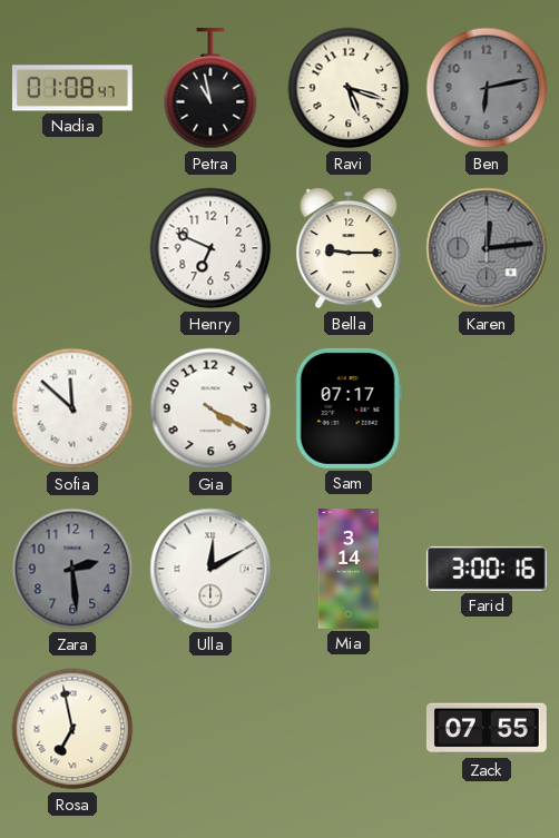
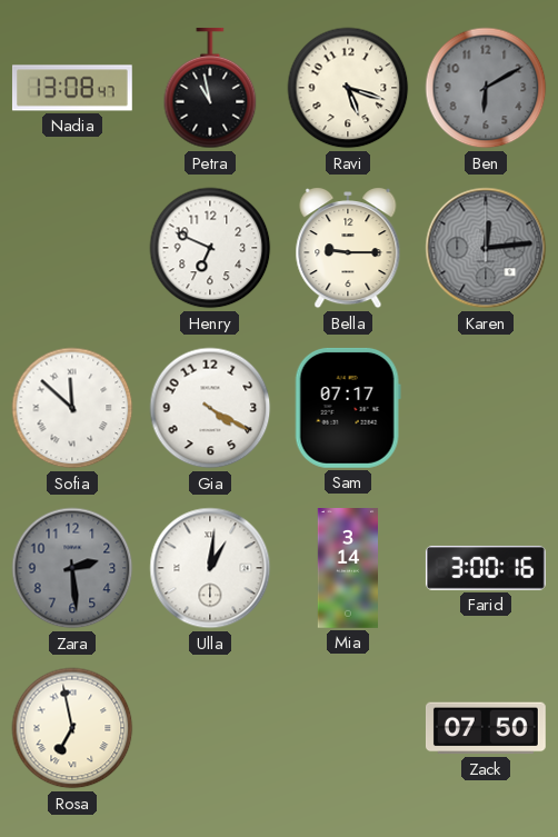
Nadia: 01:08 -> 13:08 (72, 88)
Ben: 6:13 -> 6:10 (486, 88)
Ulla: 12:10 -> 1:01 (210, 568)
Zack: 07:55 -> 07:50 (486, 728)
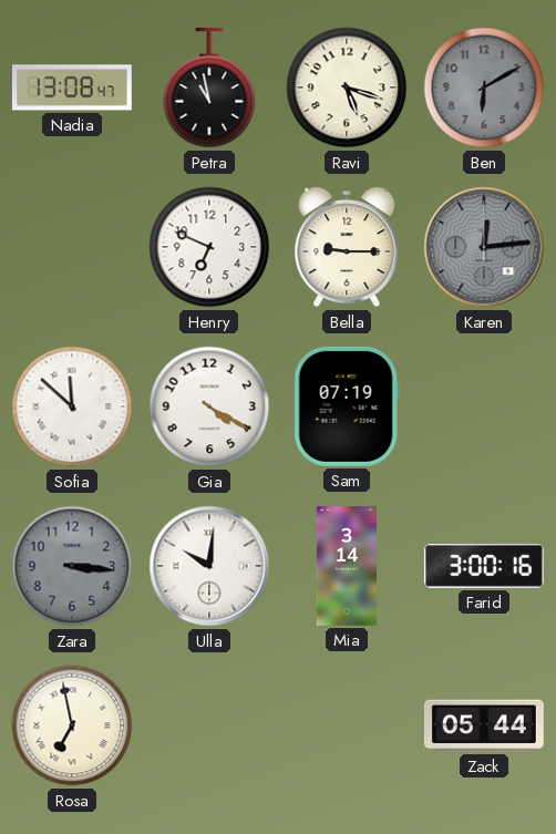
Sam: 07:17 -> 07:19 (347, 406)
Zara: 2:29 -> 3:16 (72, 566)
Ulla: 1:01 -> 10:01 (209, 566)
Zack: 07:50 -> 05:44 (484, 725)
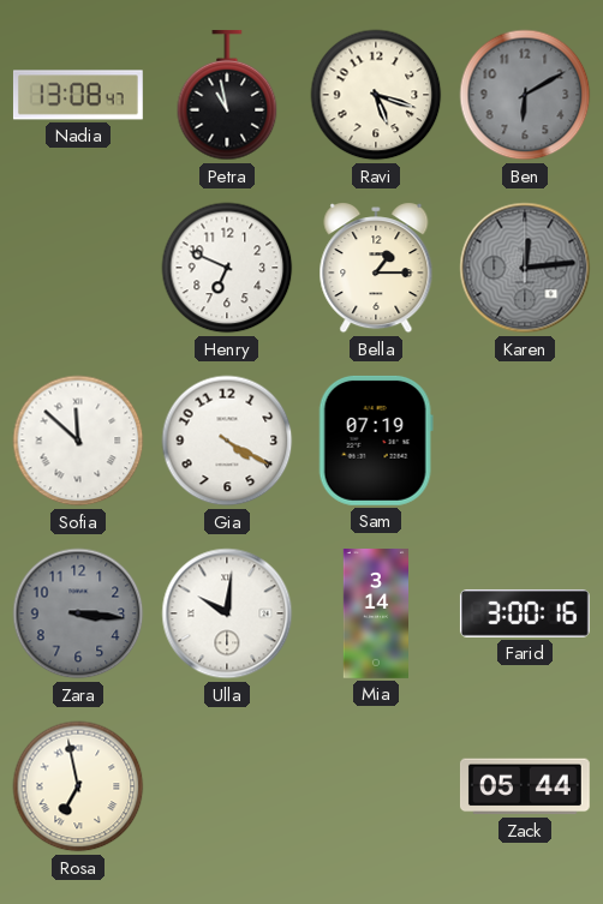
Bella: 9:15 -> 1:15 (376, 268)
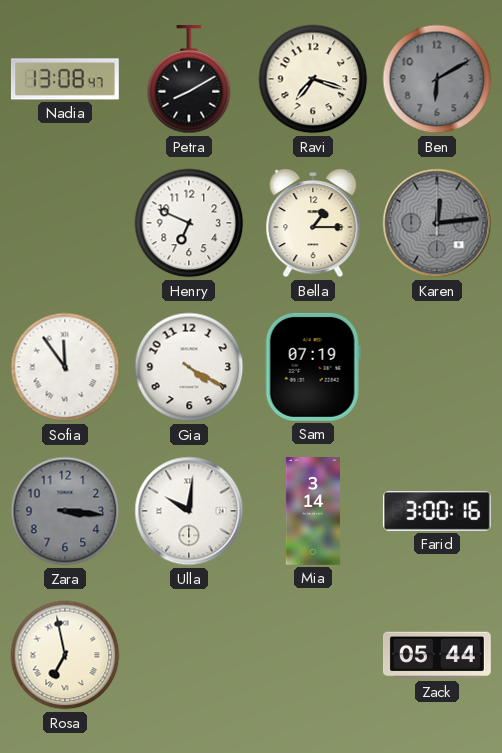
Petra: 10:58 -> 8:10 (189, 79)
Ravi: 5:18 -> 7:18 (313, 79)
Sofia: 11:52 -> 11:54 (65, 367)
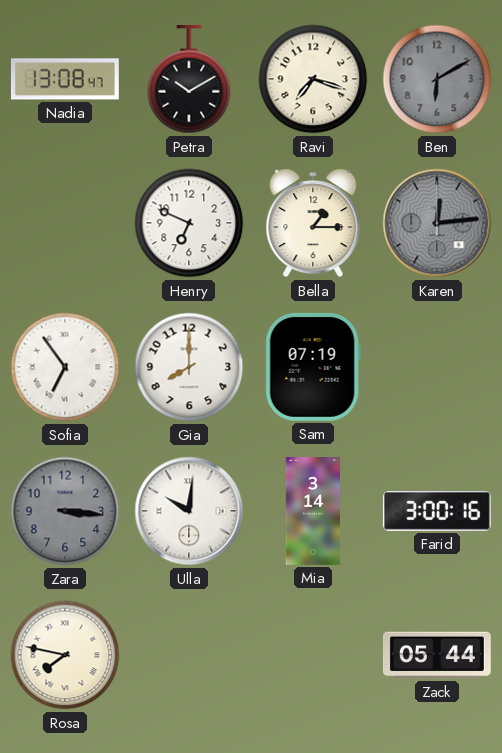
Petra: 8:10 -> 10:10 (189, 79)
Sofia: 11:54 -> 6:54 (65, 367)
Gia: 4:20 -> 8:00 (189, 367)
Rosa: 6:58 -> 7:47 (65, 655)
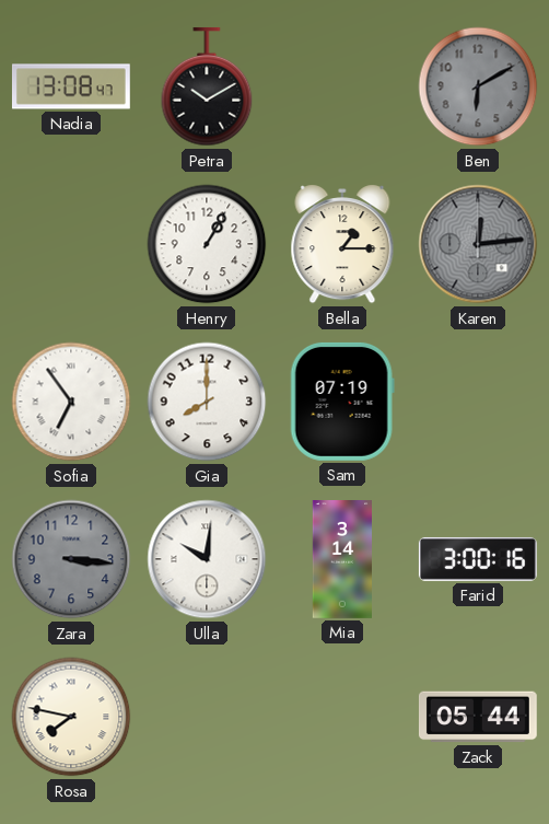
Ravi: 7:18 -> none (313, 79)
Henry: 6:49 -> 1:05 (207, 244)
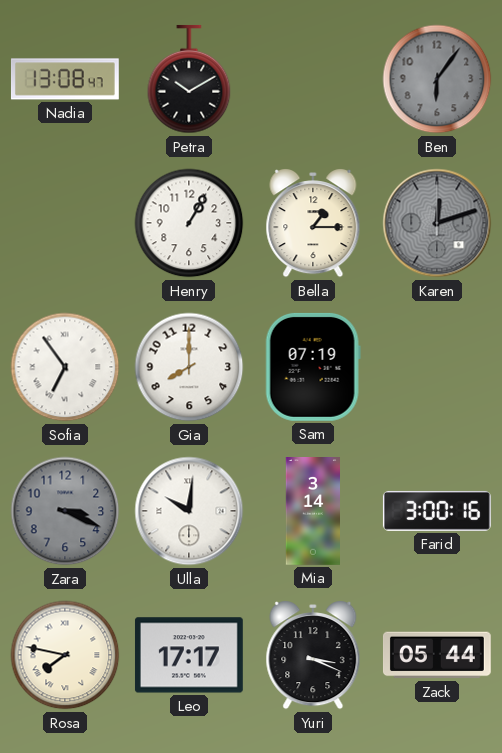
Ben: 6:10 -> 6:06 (437, 79)
Karen: 12:14 -> 12:12 (437, 223)
Zara: 3:16 -> 3:19 (65, 511)
Leo: none -> 17:17 (189, 655)
Yuri: none -> 3:19 (313, 655)
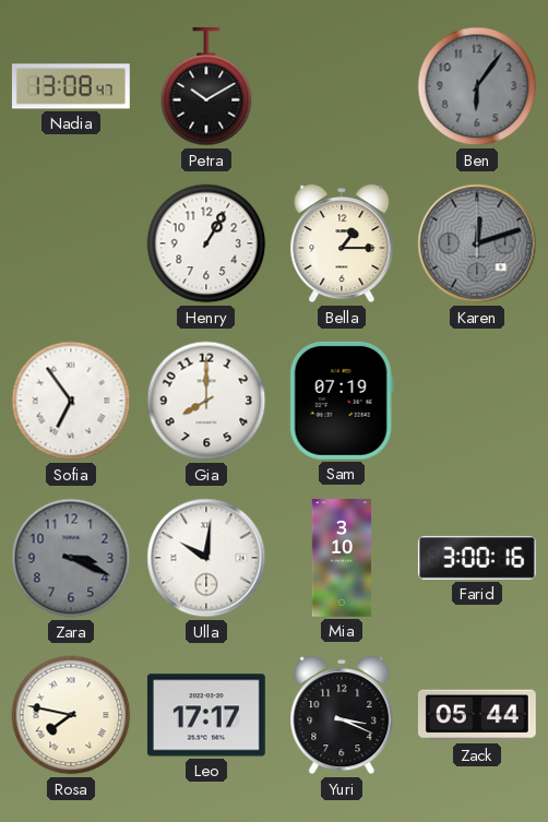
Mia: 3:14 -> 3:10 (341, 559)
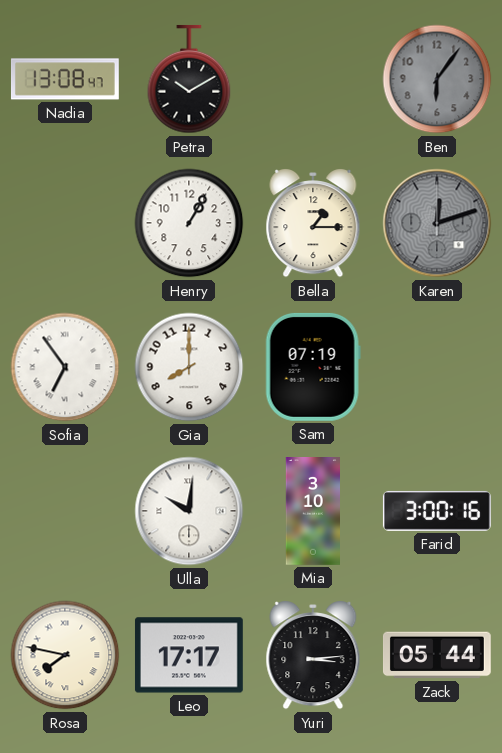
Zara: 3:19 -> none (71, 558)
Yuri: 3:19 -> 3:14 (313, 655)
